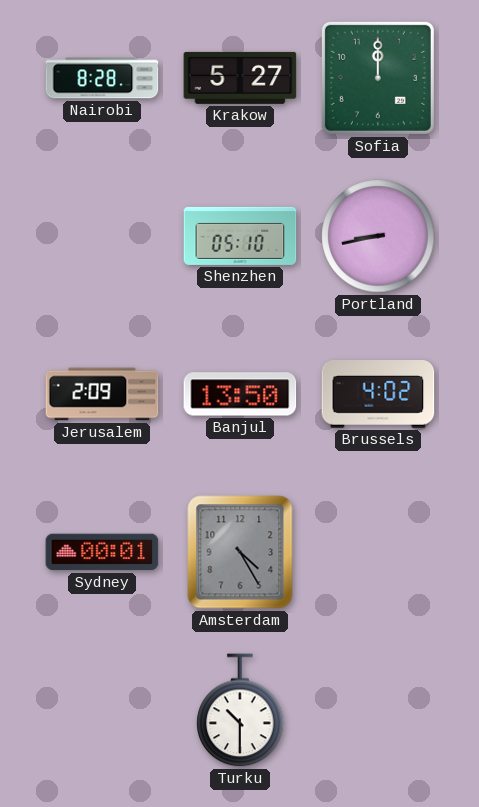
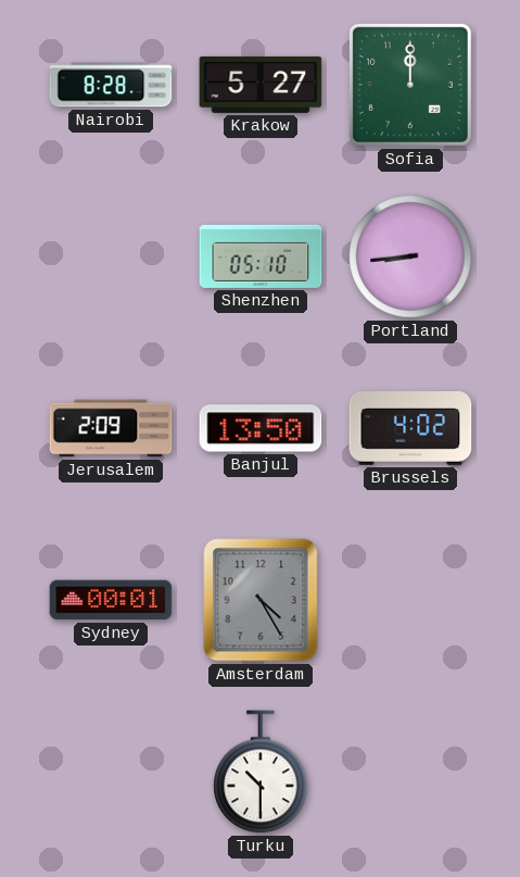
Portland: 8:43 -> 8:44 (410, 256)
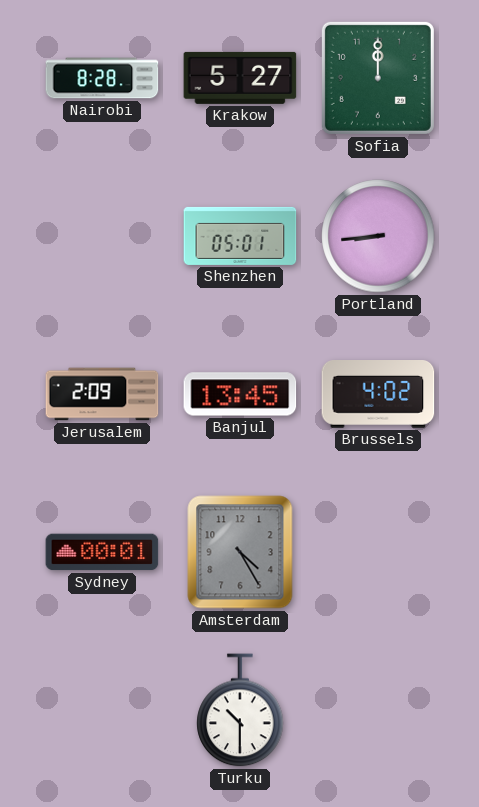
Shenzhen: 05:10 -> 05:01 (240, 236)
Banjul: 13:50 -> 13:45 (240, 394)
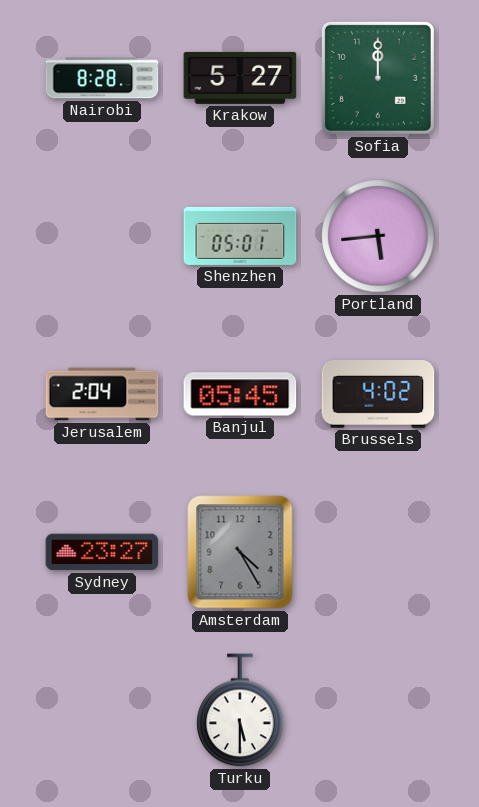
Portland: 8:44 -> 5:44 (378, 236)
Jerusalem: 2:09 -> 2:04 (102, 394)
Banjul: 13:45 -> 05:45 (240, 394)
Sydney: 00:01 -> 23:27 (102, 552)
Turku: 10:30 -> 5:30 (240, 710)
